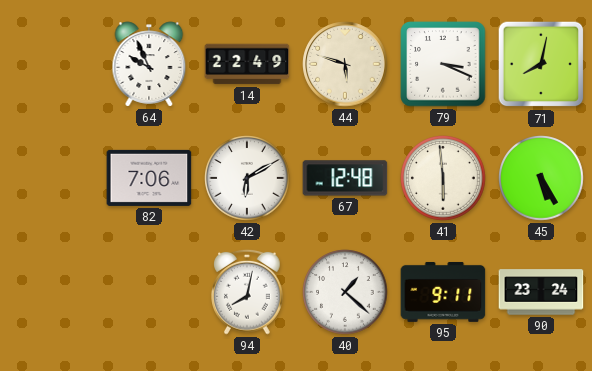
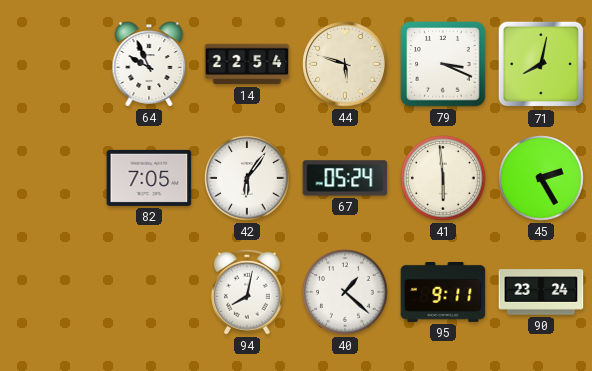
14: 22:49 -> 22:54 (247, 64)
82: 7:06 -> 7:05 (149, 178)
42: 6:10 -> 6:06 (247, 178)
67: 12:48 -> 05:24 (345, 178)
45: 5:25 -> 2:25 (541, 178)
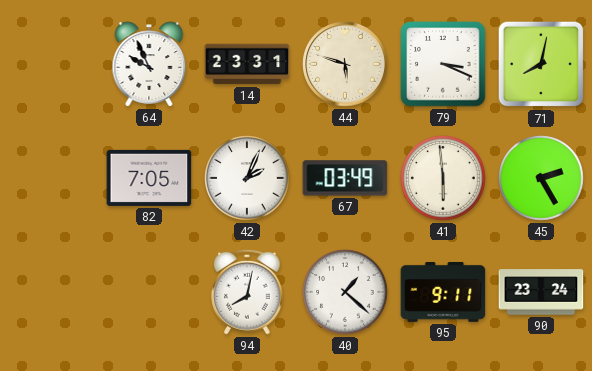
14: 22:54 -> 23:31 (247, 64)
42: 6:06 -> 2:04 (247, 178)
67: 05:24 -> 03:49 (345, 178)
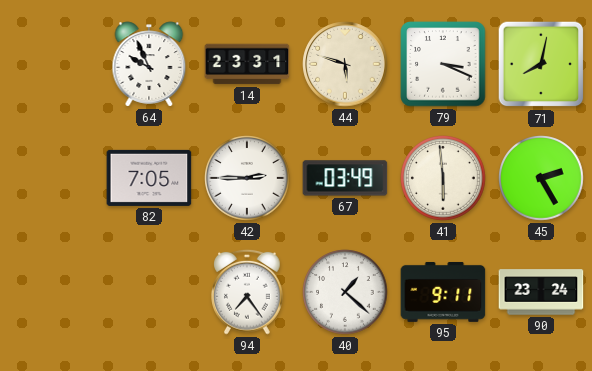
42: 2:04 -> 2:45 (247, 178)
94: 8:02 -> 7:24 (247, 292)
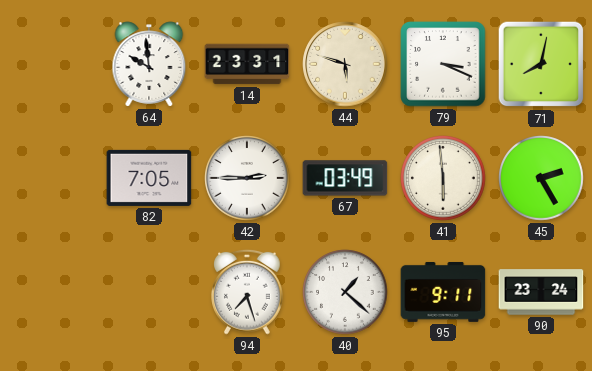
64: 9:56 -> 9:59 (149, 64)
94: 7:24 -> 7:27 (247, 292)
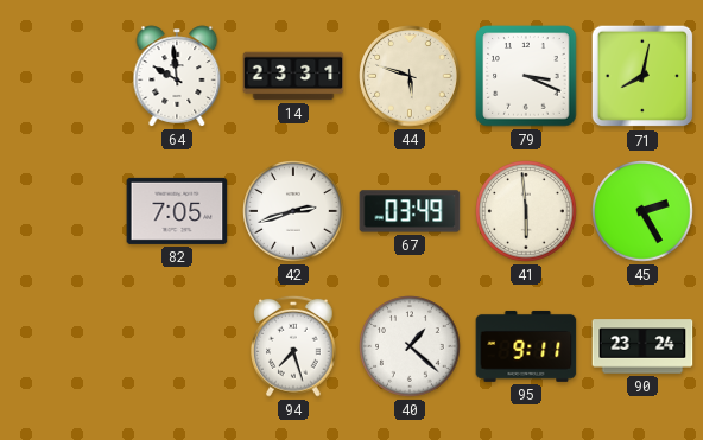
42: 2:45 -> 2:42 (293, 211)
